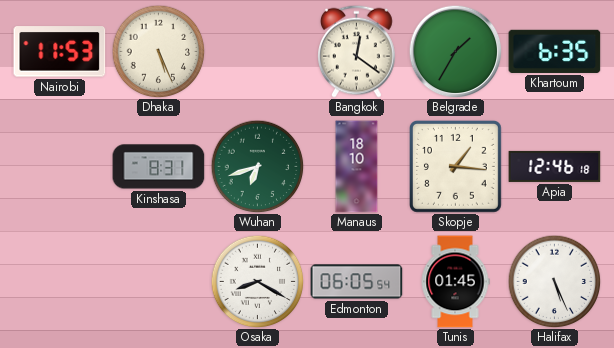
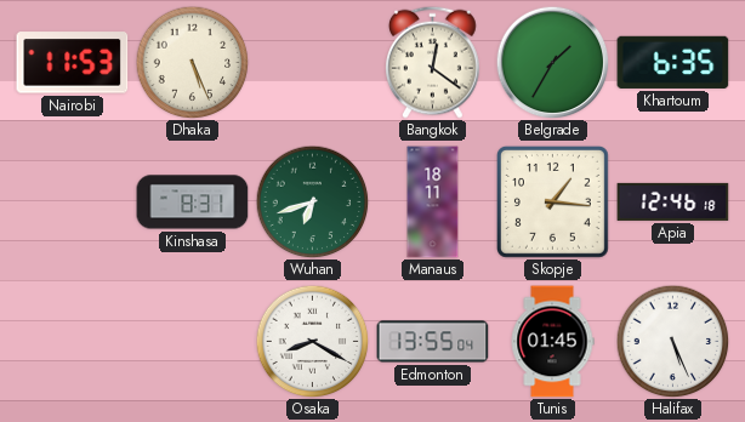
Manaus: 18:10 -> 18:11 (433, 203)
Edmonton: 06:05 -> 13:55 (433, 342)
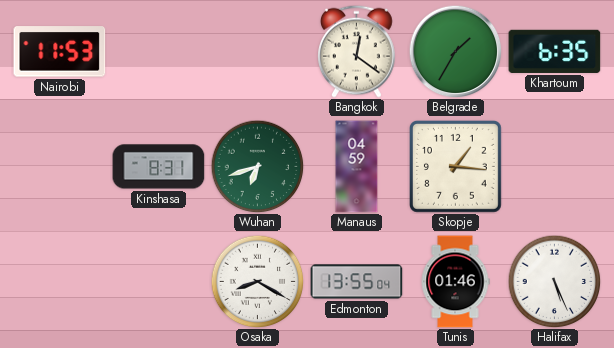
Dhaka: 5:26 -> none (192, 62)
Manaus: 18:11 -> 04:59 (357, 167)
Apia: 12:46 -> none (673, 201)
Tunis: 01:45 -> 01:46 (455, 282)
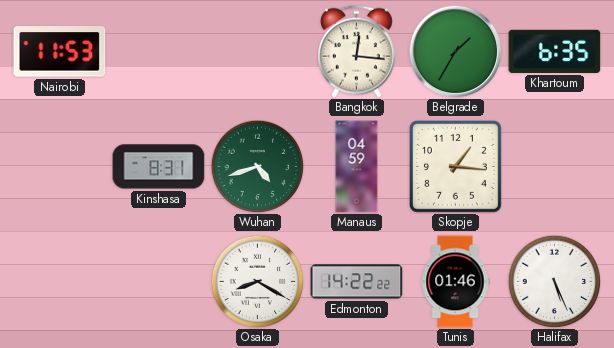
Bangkok: 12:21 -> 12:16 (357, 51)
Wuhan: 6:42 -> 4:42 (257, 166)
Edmonton: 13:55 -> 14:22 (357, 282)
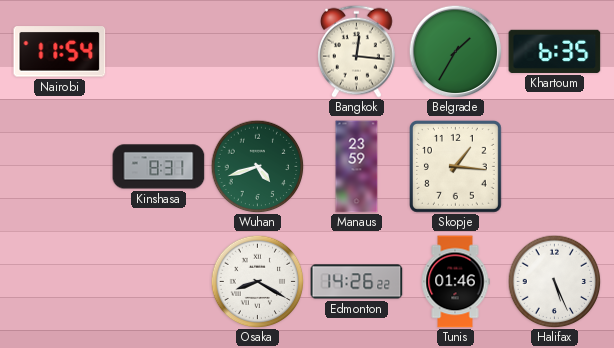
Nairobi: 11:53 -> 11:54 (60, 52)
Manaus: 04:59 -> 23:59 (357, 167)
Edmonton: 14:22 -> 14:26 (357, 282)
